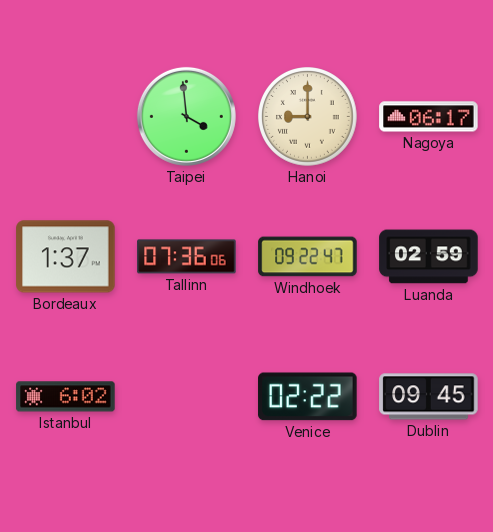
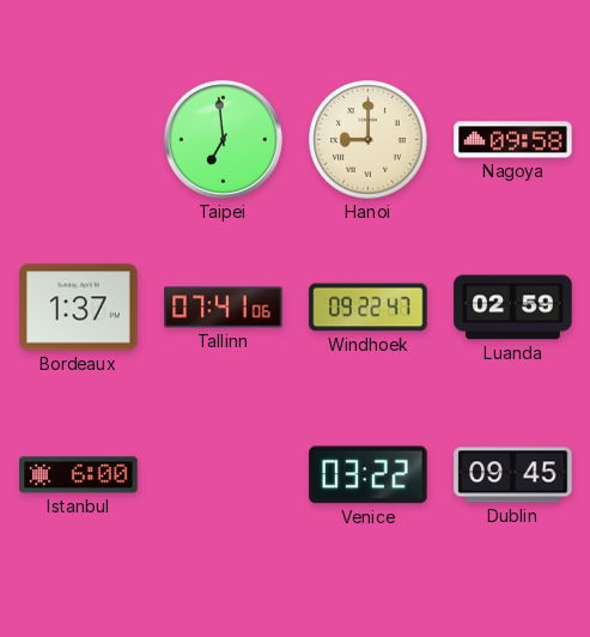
Taipei: 3:59 -> 6:59 (223, 139)
Nagoya: 06:17 -> 09:58 (513, 140)
Tallinn: 07:36 -> 07:41 (224, 308)
Istanbul: 6:02 -> 6:00 (79, 475)
Venice: 02:22 -> 03:22 (369, 475)
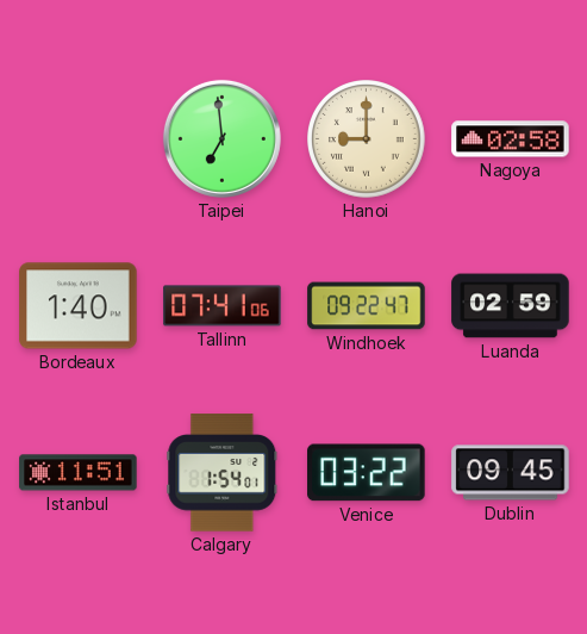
Nagoya: 09:58 -> 02:58 (511, 139)
Bordeaux: 1:37 -> 1:40 (79, 306)
Istanbul: 6:00 -> 11:51 (79, 473)
Calgary: none -> 1:54 (223, 473)
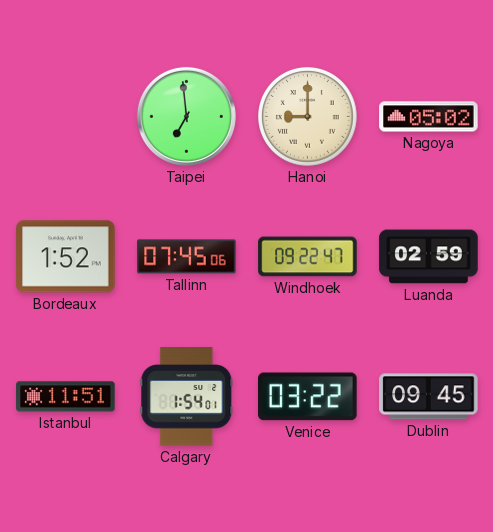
Nagoya: 02:58 -> 05:02 (429, 117)
Bordeaux: 1:40 -> 1:52 (66, 257)
Tallinn: 07:41 -> 07:45 (187, 257)
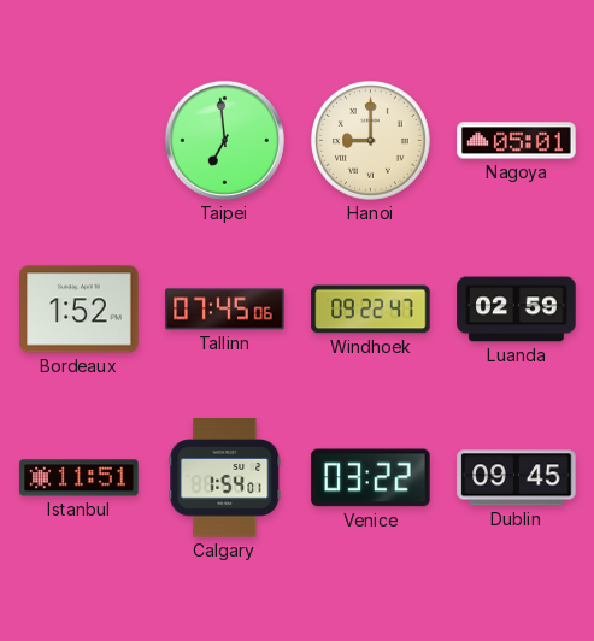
Nagoya: 05:02 -> 05:01 (517, 141)
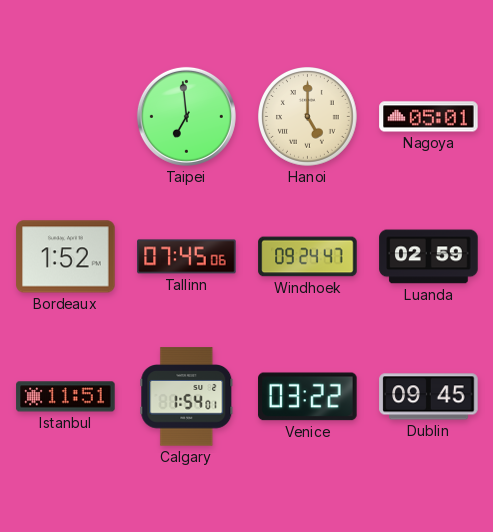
Hanoi: 9:00 -> 5:00 (308, 117)
Windhoek: 09:22 -> 09:24 (308, 257)
